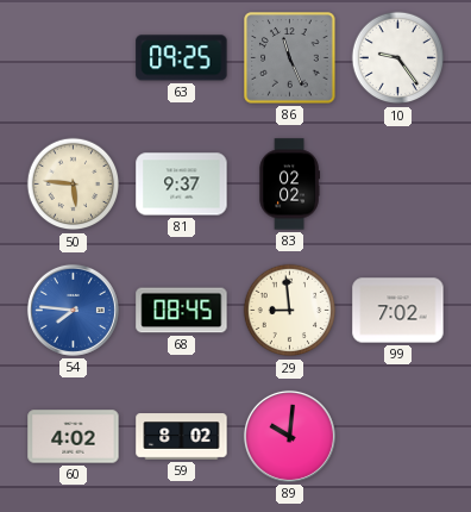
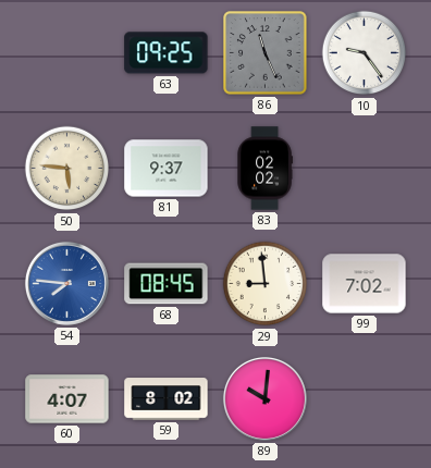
60: 4:02 -> 4:07 (67, 399)
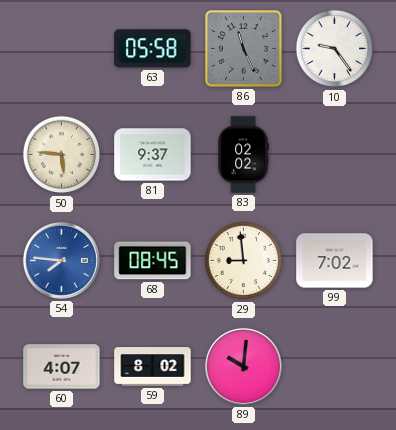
63: 09:25 -> 05:58 (153, 49)
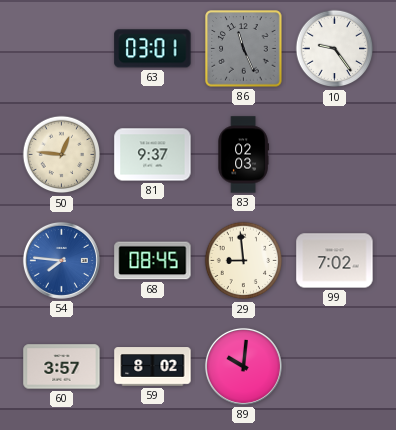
63: 05:58 -> 03:01 (153, 49)
50: 5:46 -> 12:46 (62, 155)
83: 02:02 -> 02:03 (243, 155)
60: 4:07 -> 3:57 (62, 367)
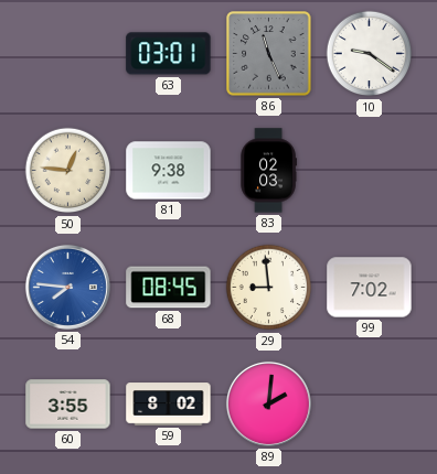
10: 9:24 -> 9:21 (370, 54)
81: 9:37 -> 9:38 (169, 171)
60: 3:57 -> 3:55 (68, 405)
89: 10:01 -> 2:01 (268, 403)
